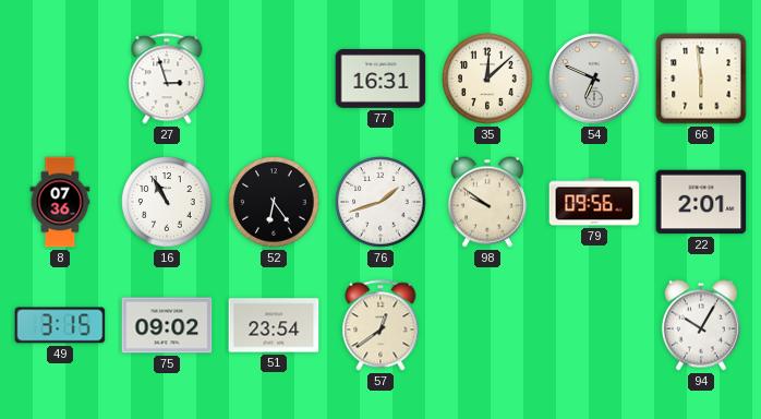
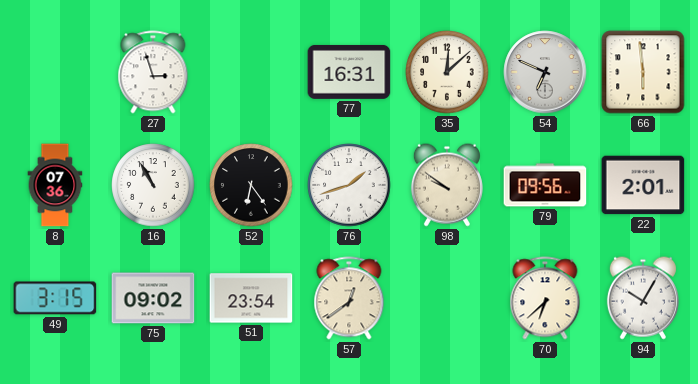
70: none -> 6:38 (545, 298)
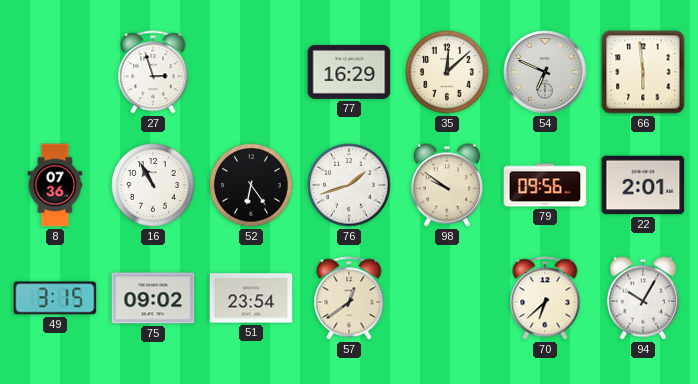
77: 16:31 -> 16:29 (349, 72)
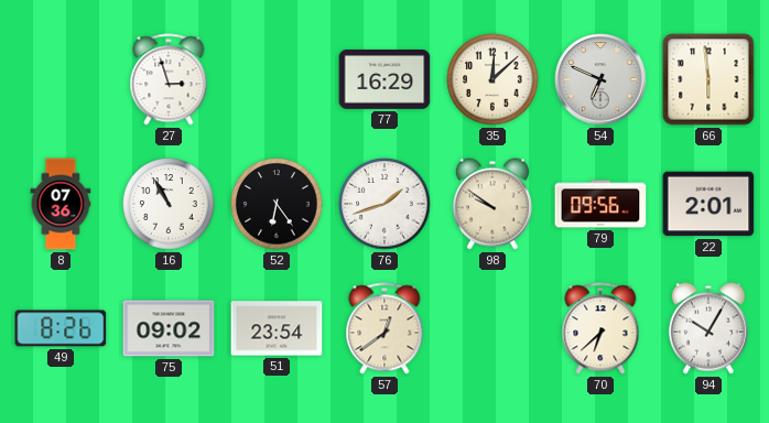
49: 3:15 -> 8:26 (61, 328)
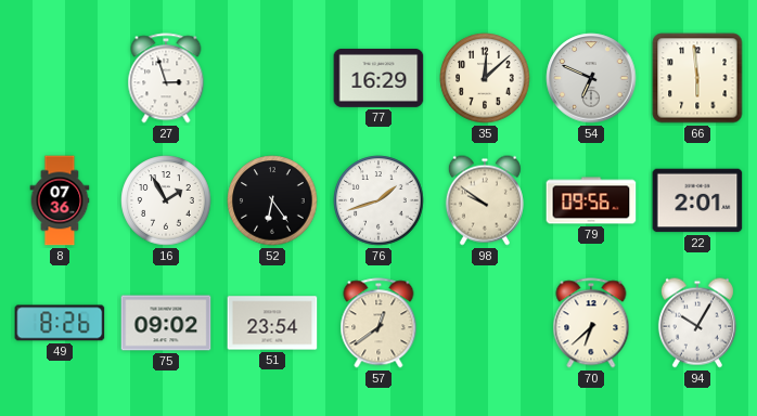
16: 10:55 -> 1:55 (166, 200)
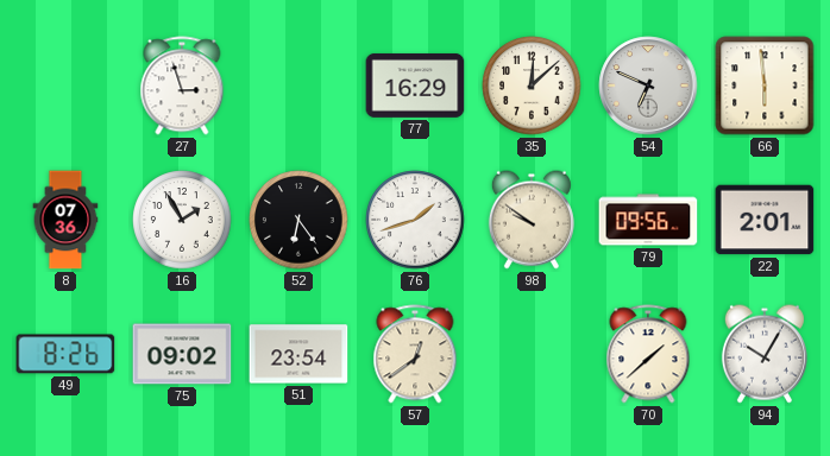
70: 6:38 -> 1:38 (648, 354)
